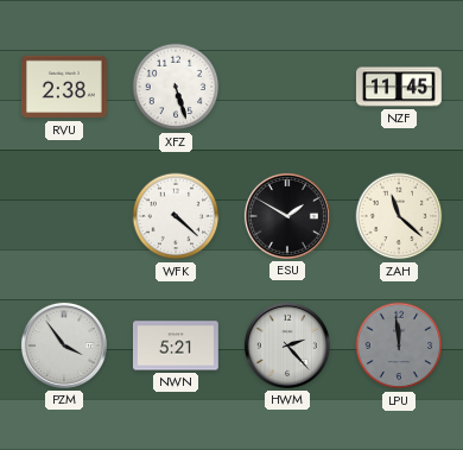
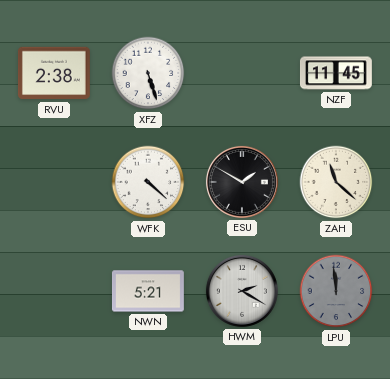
PZM: 3:54 -> none (64, 346)
HWM: 2:23 -> 2:20 (242, 291)
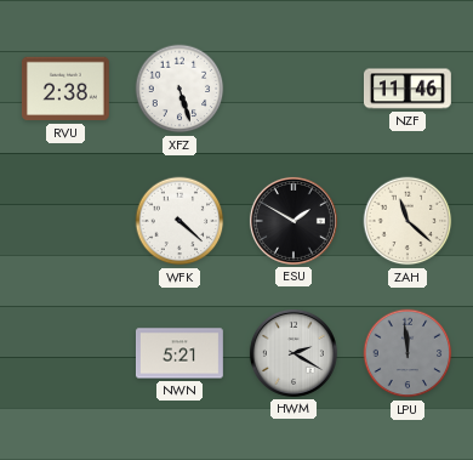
NZF: 11:45 -> 11:46 (408, 89)
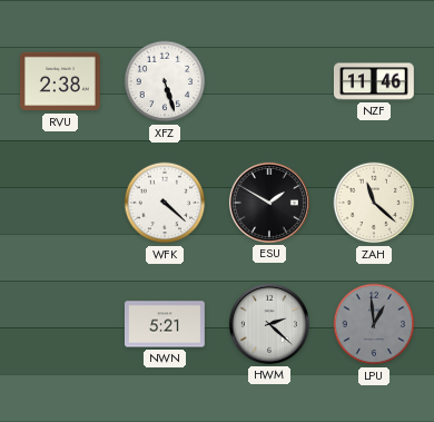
HWM: 2:20 -> 2:22 (269, 324)
LPU: 11:59 -> 12:59 (374, 324)
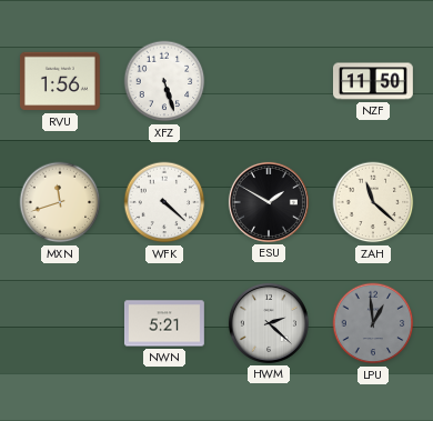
RVU: 2:38 -> 1:56 (60, 81)
NZF: 11:46 -> 11:50 (373, 81)
MXN: none -> 11:42 (60, 202)
